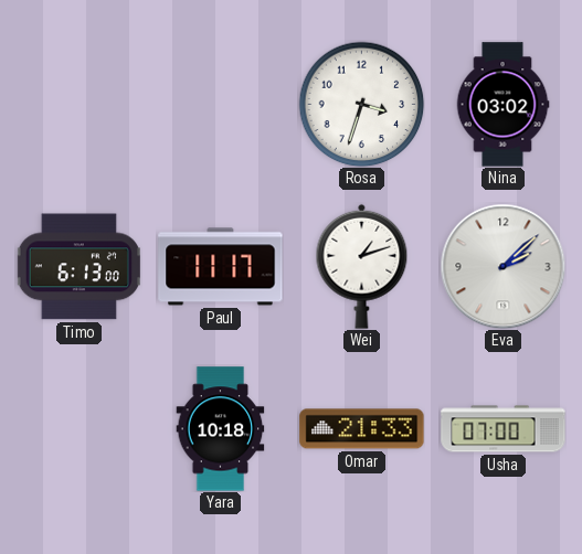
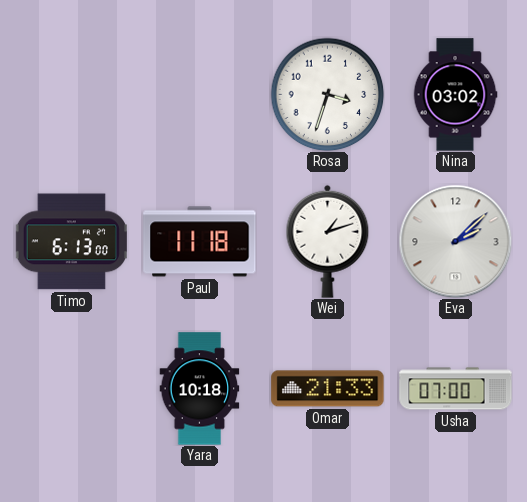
Paul: 11:17 -> 11:18 (200, 242)
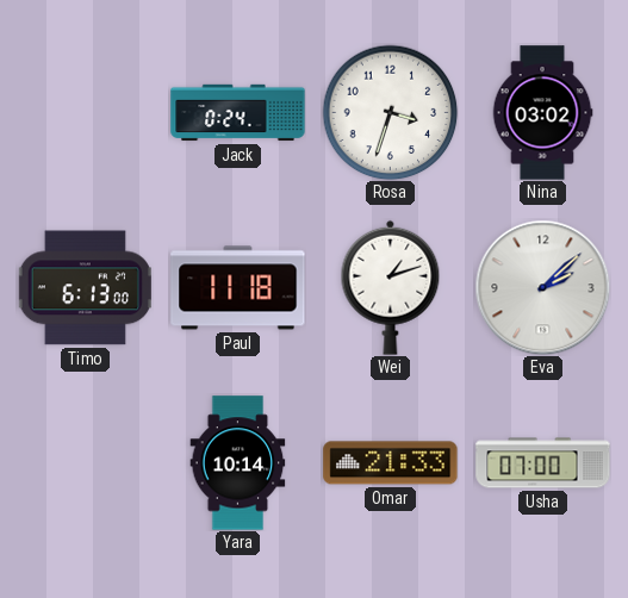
Jack: none -> 0:24 (238, 113)
Yara: 10:18 -> 10:14 (238, 463)
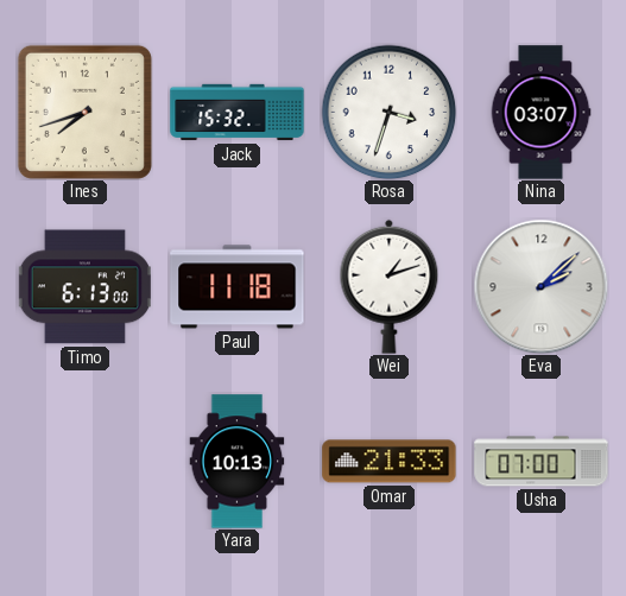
Ines: none -> 7:42 (84, 112)
Jack: 0:24 -> 15:32 (238, 113)
Nina: 03:02 -> 03:07 (540, 113)
Yara: 10:14 -> 10:13 (238, 462)
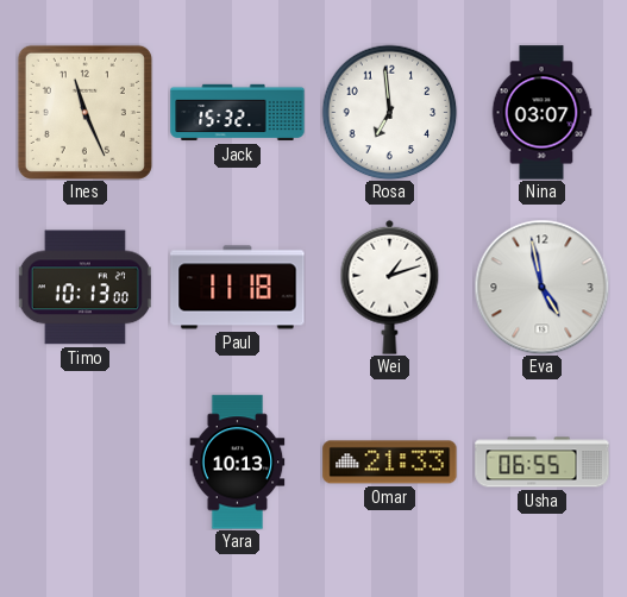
Ines: 7:42 -> 11:26 (84, 112)
Rosa: 3:33 -> 6:59 (389, 112)
Timo: 6:13 -> 10:13 (84, 288)
Eva: 2:08 -> 4:58 (541, 287)
Usha: 07:00 -> 06:55 (543, 463)
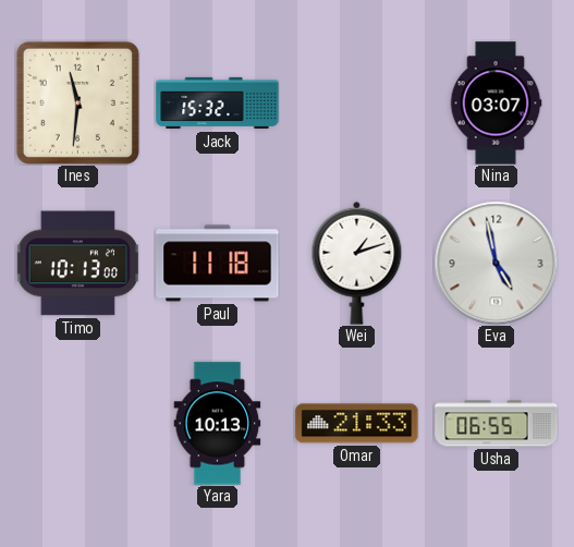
Ines: 11:26 -> 11:31 (77, 102)
Rosa: 6:59 -> none (389, 112)
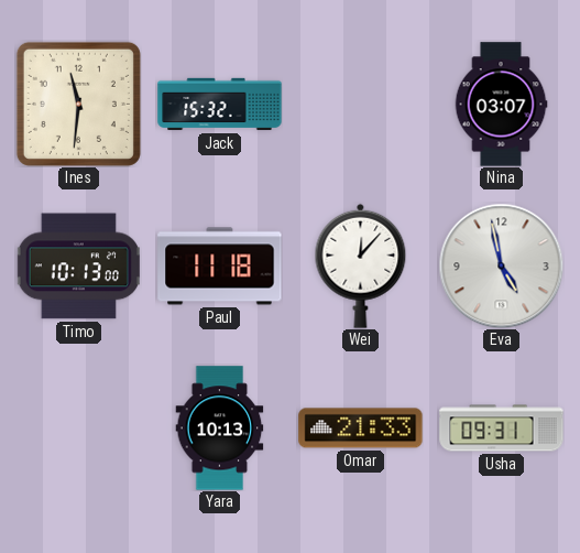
Wei: 1:12 -> 12:07 (361, 265)
Usha: 06:55 -> 09:31 (502, 429)
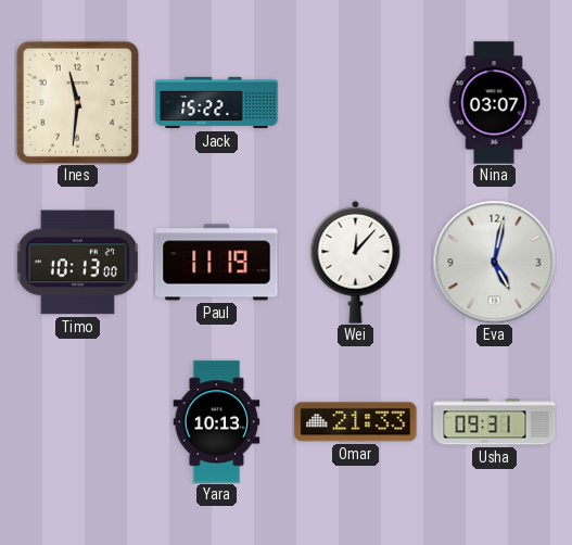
Jack: 15:32 -> 15:22 (217, 103)
Paul: 11:18 -> 11:19 (217, 263)
Eva: 4:58 -> 5:02 (494, 262)
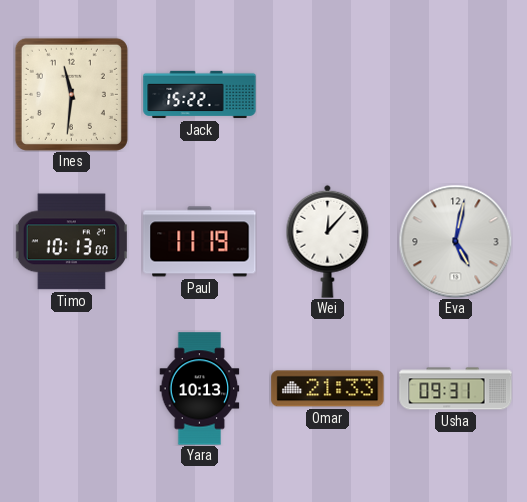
Nina: 03:07 -> none (494, 103)
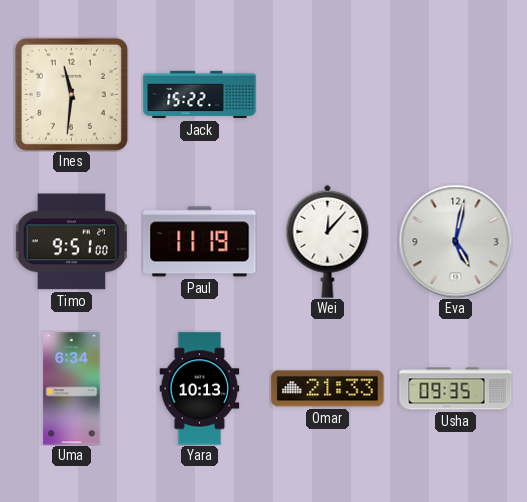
Timo: 10:13 -> 9:51 (71, 242)
Uma: none -> 6:34 (72, 389)
Usha: 09:31 -> 09:35 (456, 389)
